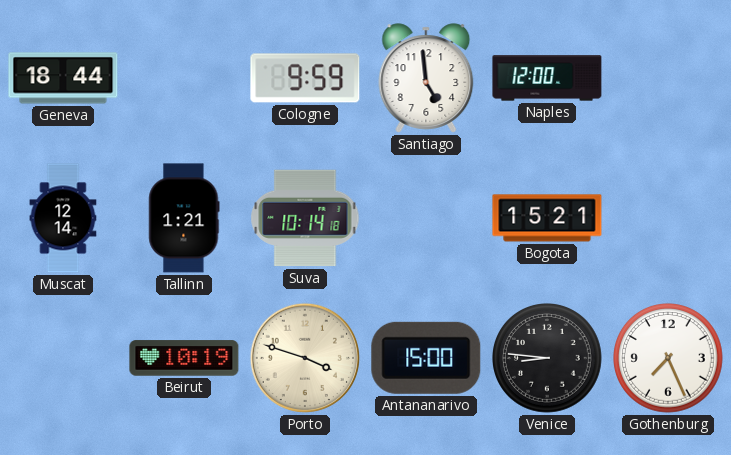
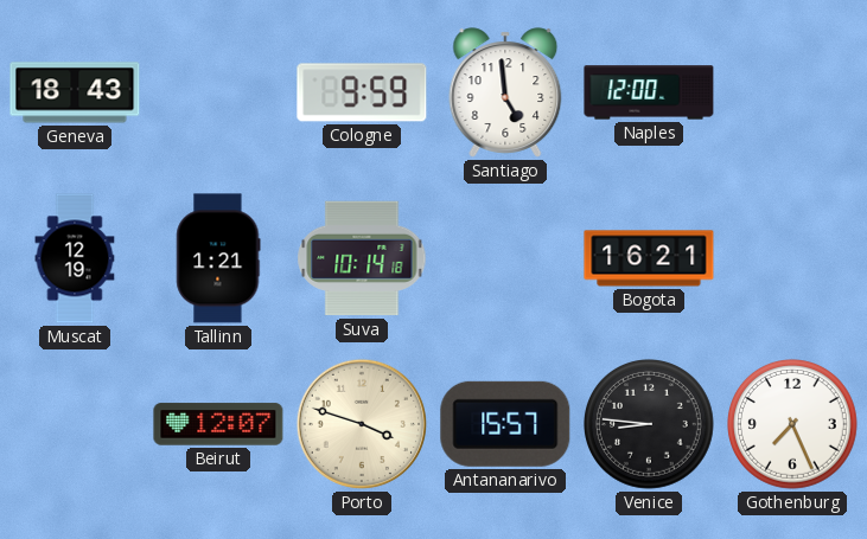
Geneva: 18:44 -> 18:43 (75, 92)
Muscat: 12:14 -> 12:19 (75, 258)
Bogota: 15:21 -> 16:21 (649, 258)
Beirut: 10:19 -> 12:07 (218, 424)
Antananarivo: 15:00 -> 15:57 (505, 424)
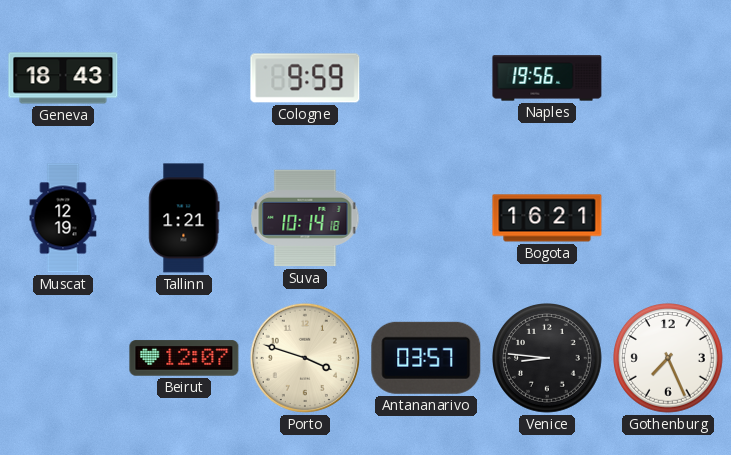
Santiago: 4:59 -> none (505, 92)
Naples: 12:00 -> 19:56 (547, 78)
Antananarivo: 15:57 -> 03:57 (426, 358)
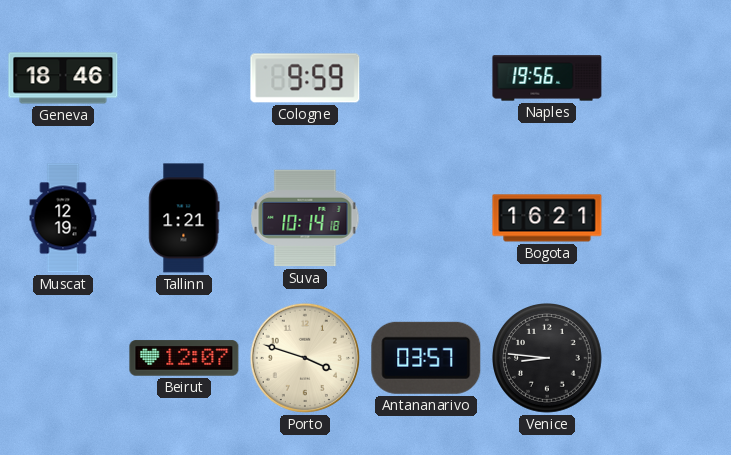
Geneva: 18:43 -> 18:46 (63, 78)
Gothenburg: 7:26 -> none (669, 359)
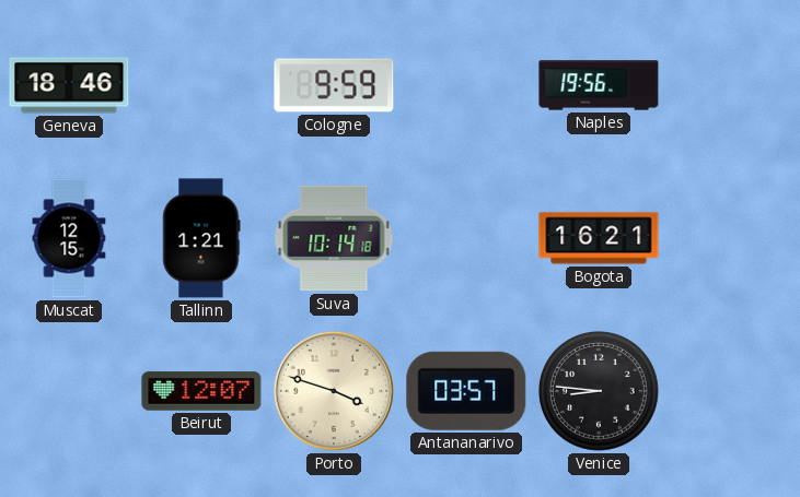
Muscat: 12:19 -> 12:15 (69, 238)
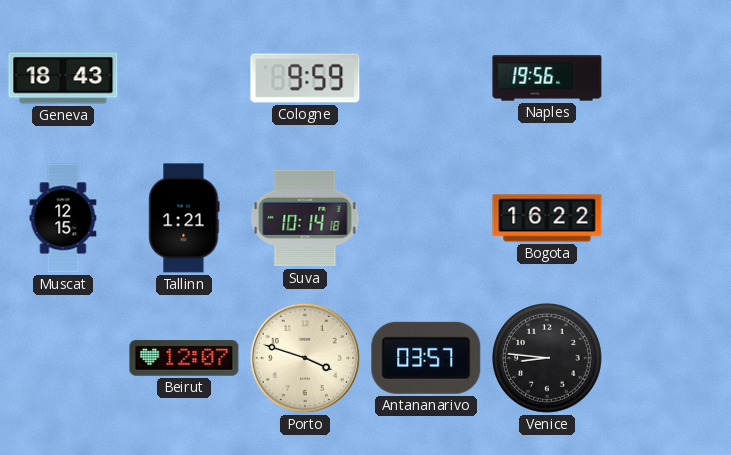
Geneva: 18:46 -> 18:43 (63, 78)
Bogota: 16:21 -> 16:22 (547, 218)
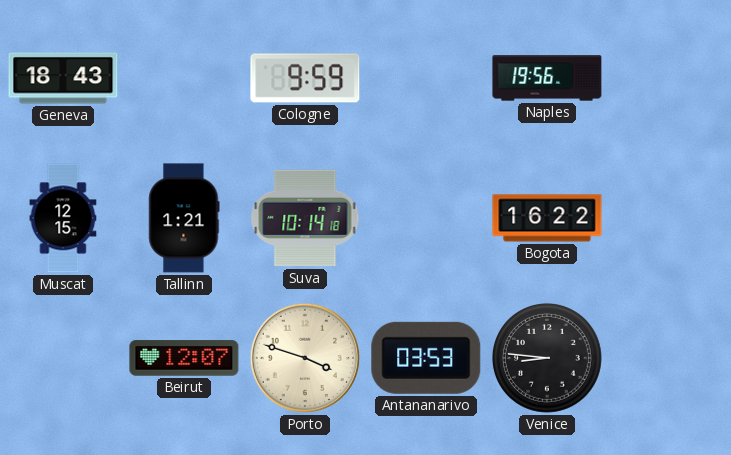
Antananarivo: 03:57 -> 03:53 (426, 358)
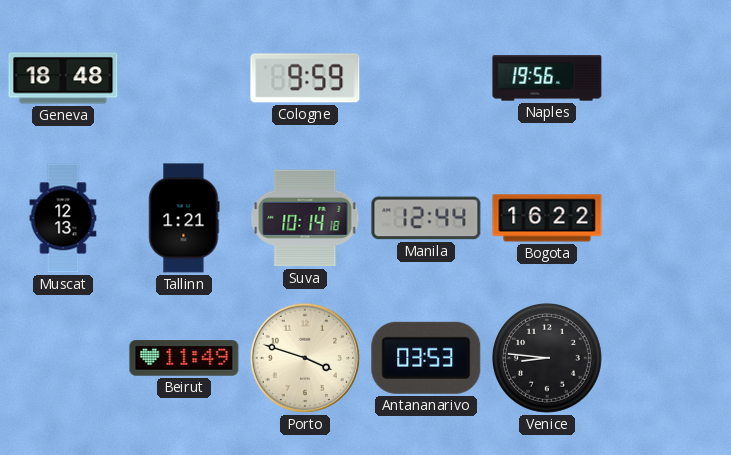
Geneva: 18:43 -> 18:48 (63, 78)
Muscat: 12:15 -> 12:13 (63, 218)
Manila: none -> 12:44 (426, 218)
Beirut: 12:07 -> 11:49 (184, 358)
